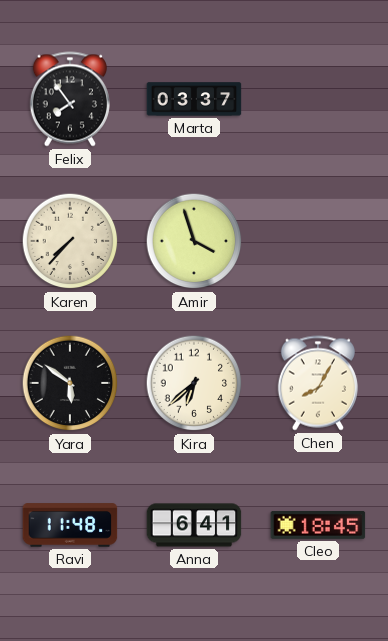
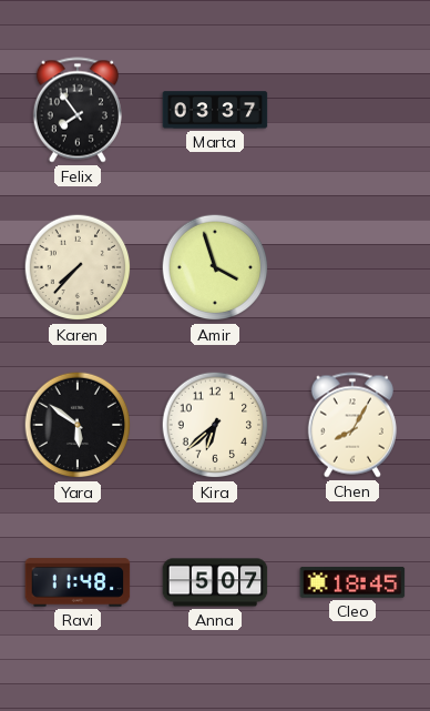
Anna: 6:41 -> 5:07 (215, 582)
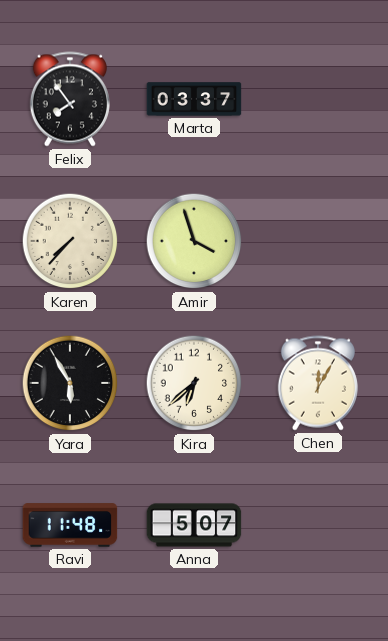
Yara: 5:51 -> 5:55 (70, 383)
Chen: 8:05 -> 12:05 (318, 383)
Cleo: 18:45 -> none (352, 582)
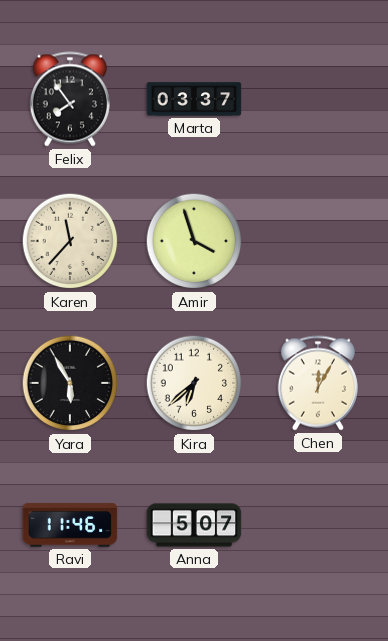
Karen: 7:37 -> 11:37 (70, 241)
Ravi: 11:48 -> 11:46 (70, 525)
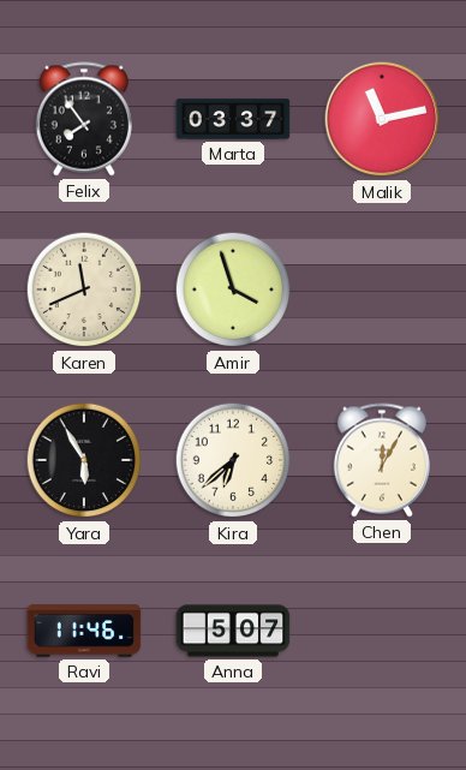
Malik: none -> 11:13 (382, 119)
Karen: 11:37 -> 11:41 (84, 290)
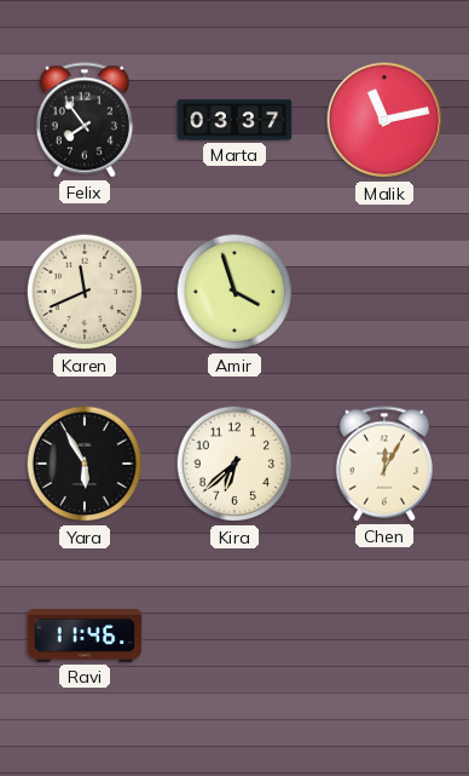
Anna: 5:07 -> none (233, 631)
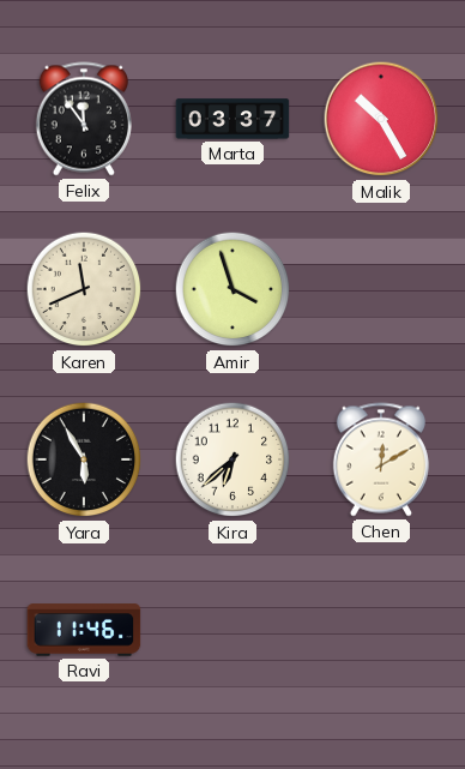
Felix: 7:54 -> 11:54 (84, 119)
Malik: 11:13 -> 10:25 (381, 119)
Chen: 12:05 -> 12:10 (381, 459)
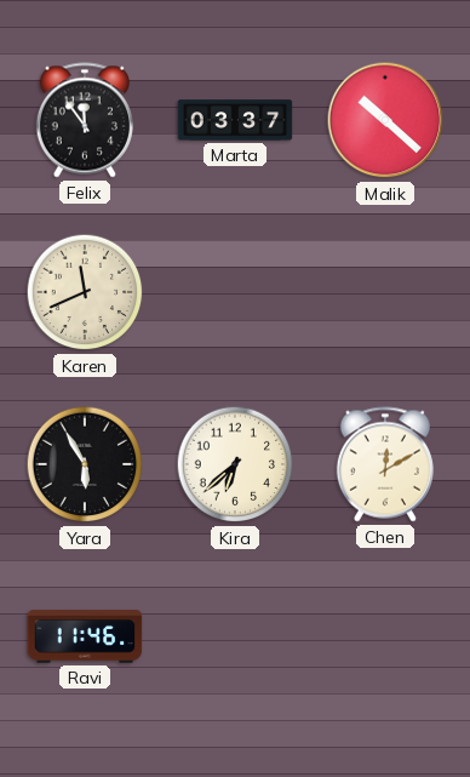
Malik: 10:25 -> 10:22 (385, 120)
Amir: 3:57 -> none (232, 289)
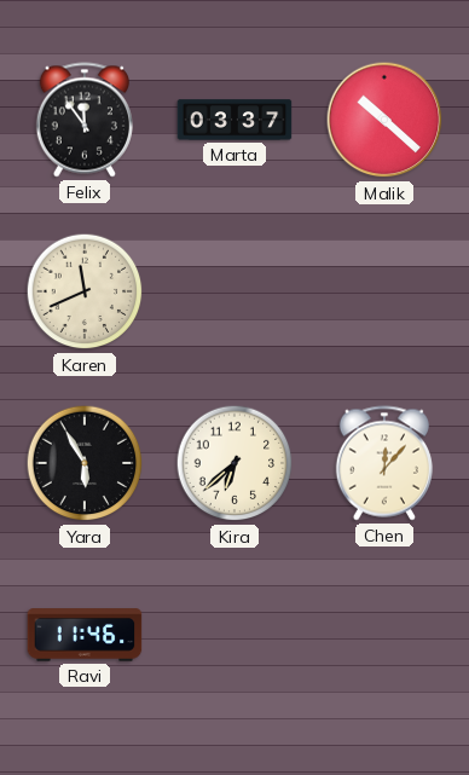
Chen: 12:10 -> 12:07 (384, 463)
